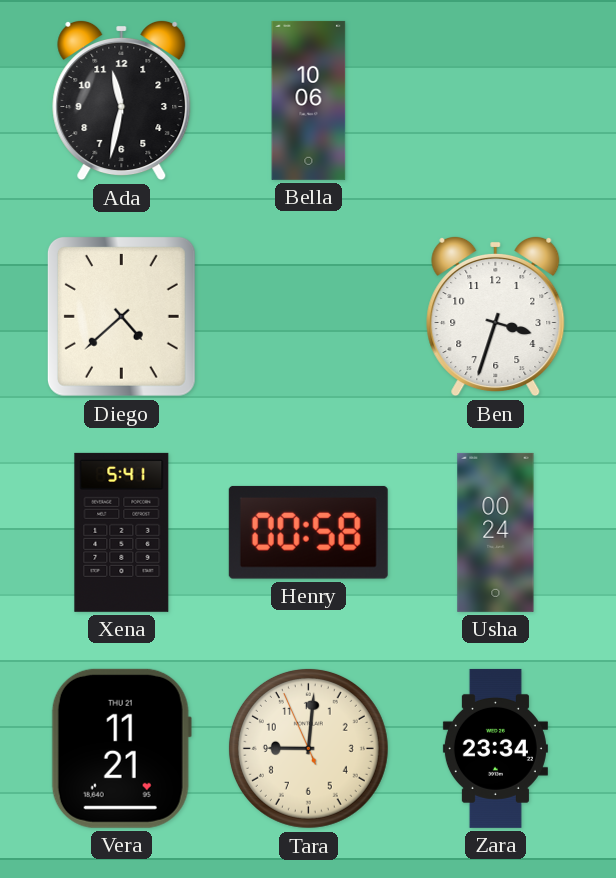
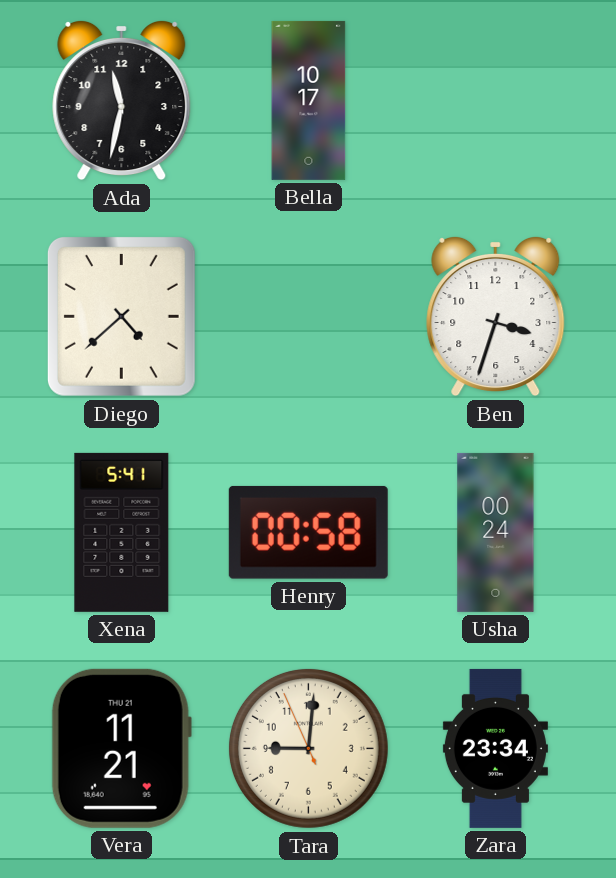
Bella: 10:06 -> 10:17 (309, 100)
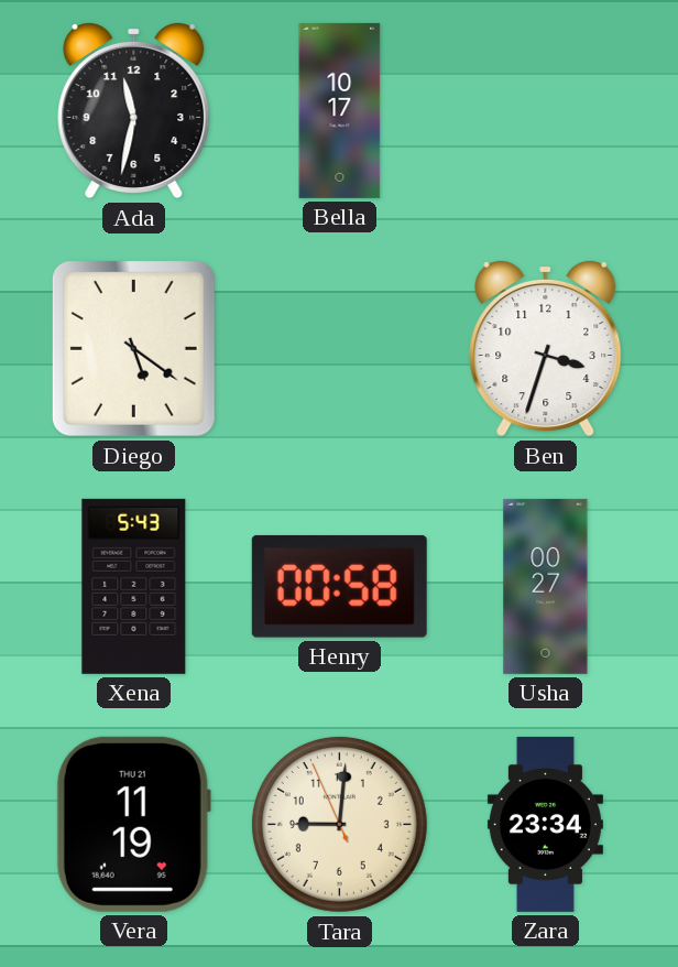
Diego: 4:38 -> 5:21 (133, 348)
Xena: 5:41 -> 5:43 (134, 586)
Usha: 00:24 -> 00:27 (546, 586)
Vera: 11:21 -> 11:19 (133, 824)
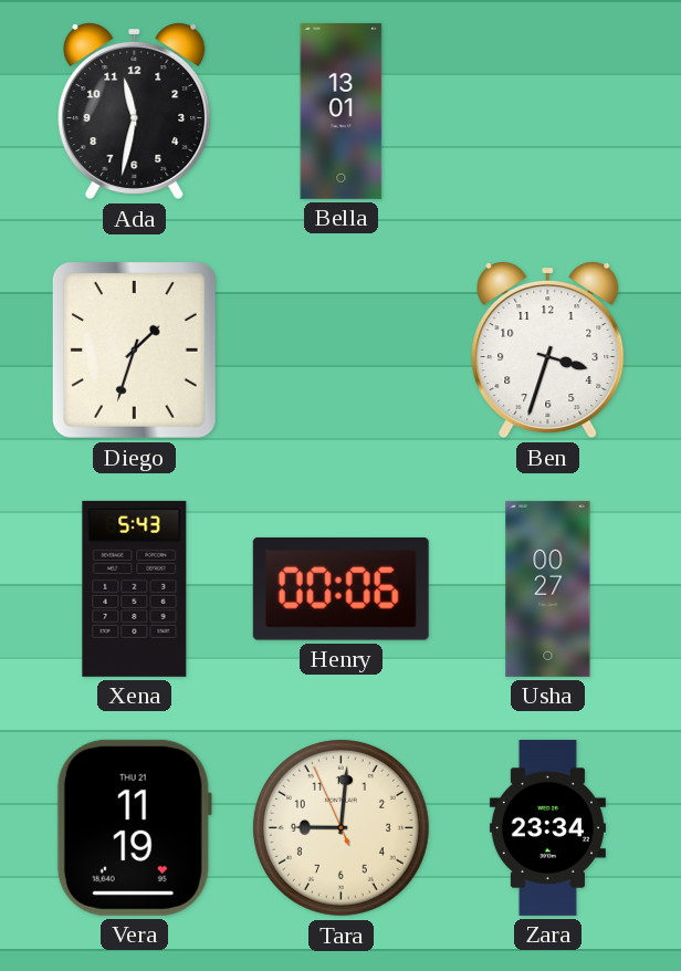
Bella: 10:17 -> 13:01 (342, 111)
Diego: 5:21 -> 1:33 (134, 349)
Henry: 00:58 -> 00:06 (340, 588)
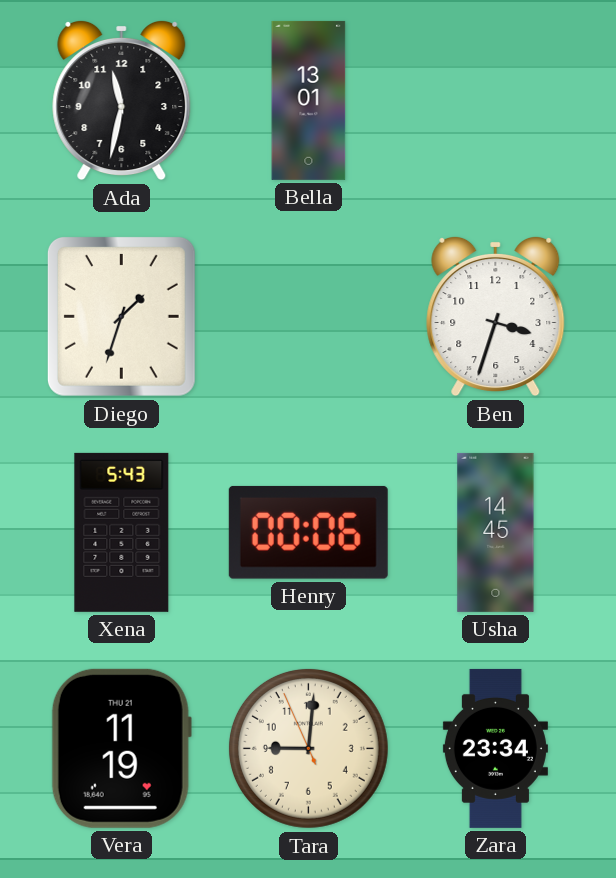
Usha: 00:27 -> 14:45 (496, 532)
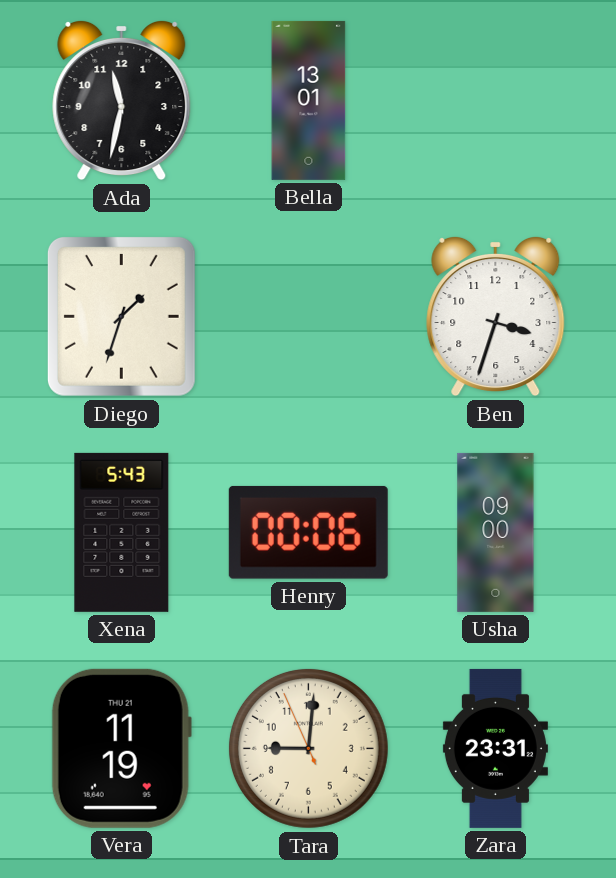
Usha: 14:45 -> 09:00 (496, 532)
Zara: 23:34 -> 23:31 (495, 748)
